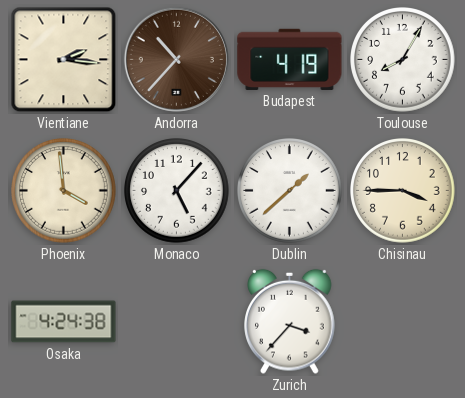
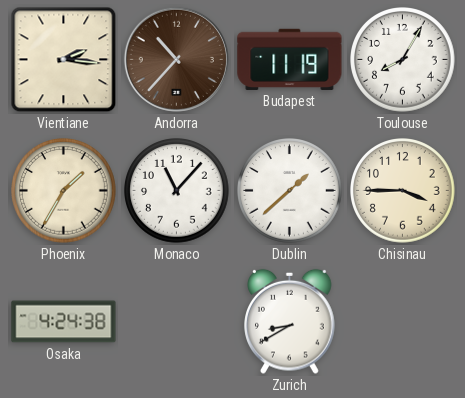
Budapest: 4:19 -> 11:19 (290, 59)
Phoenix: 3:59 -> 1:35 (64, 191)
Monaco: 5:07 -> 11:07 (177, 191)
Zurich: 3:37 -> 8:40 (290, 321)
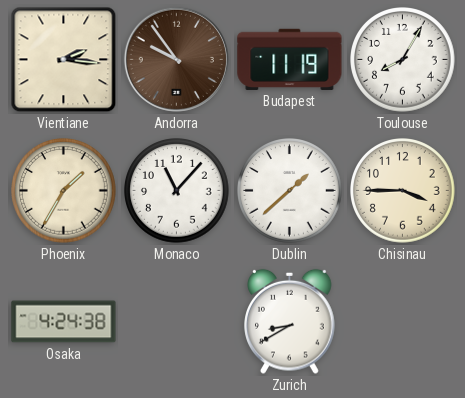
Andorra: 10:37 -> 9:54 (176, 59)
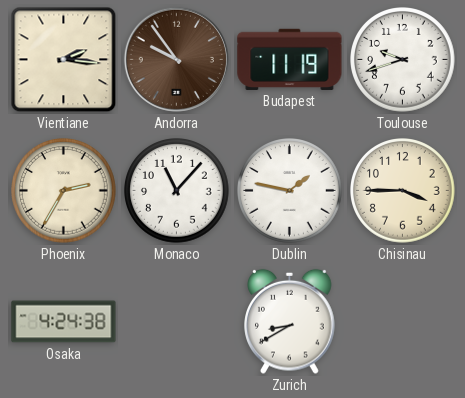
Toulouse: 8:05 -> 9:42 (403, 60)
Phoenix: 1:35 -> 2:35 (64, 191)
Dublin: 1:38 -> 1:47 (290, 191)
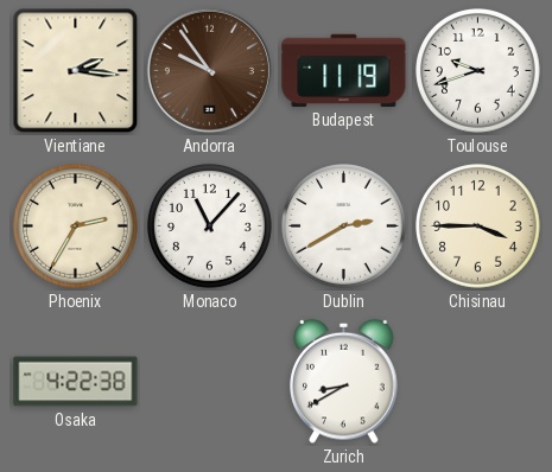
Dublin: 1:47 -> 2:40 (344, 227)
Osaka: 4:24 -> 4:22 (76, 382)
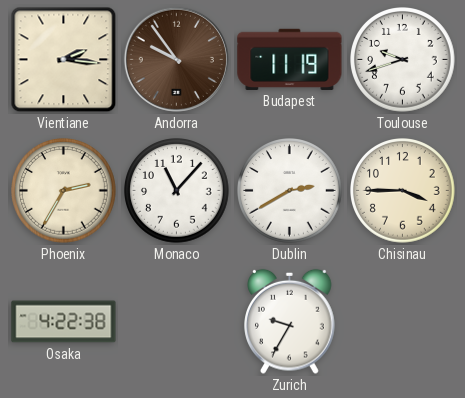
Zurich: 8:40 -> 9:35 (290, 321)
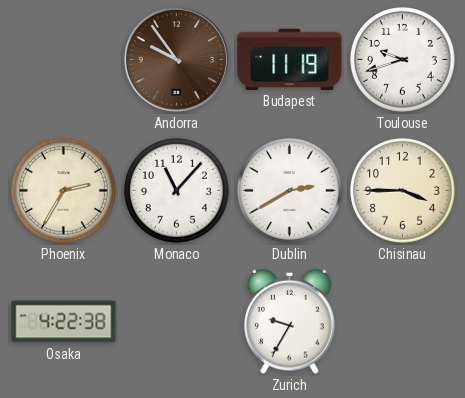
Vientiane: 2:16 -> none (64, 60)
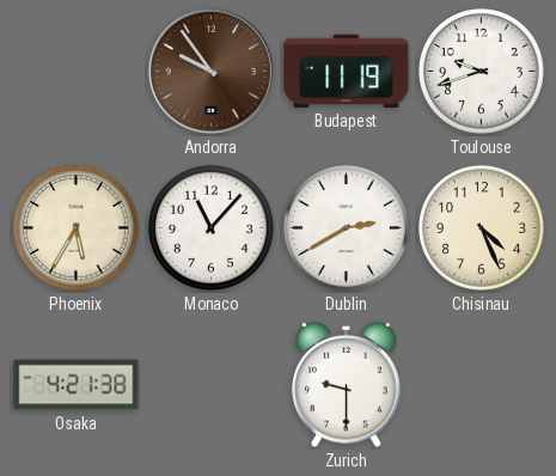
Phoenix: 2:35 -> 5:35 (77, 228)
Chisinau: 3:45 -> 4:26 (482, 228)
Osaka: 4:22 -> 4:21 (77, 385)
Zurich: 9:35 -> 9:30 (347, 384)
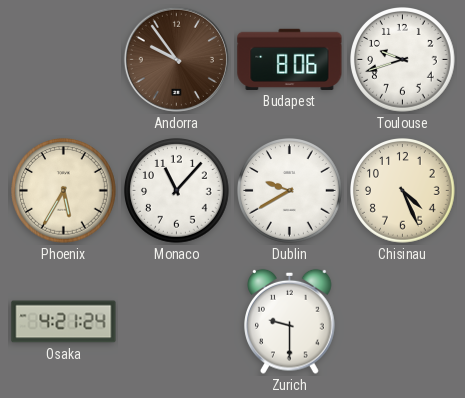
Budapest: 11:19 -> 8:06 (290, 59)
Dublin: 2:40 -> 9:40 (290, 191)
Osaka: 4:21:38 -> 4:21:24 (64, 322)
